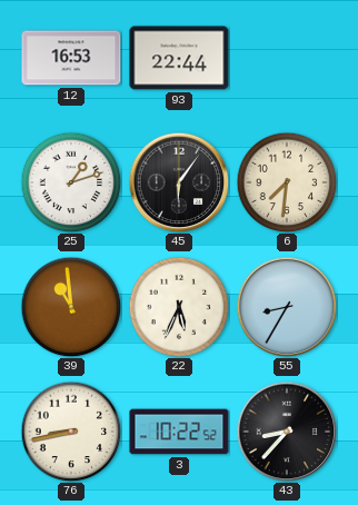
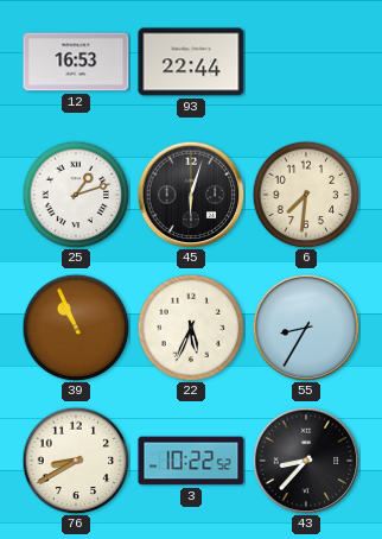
45: 6:06 -> 6:03 (191, 195)
39: 10:59 -> 10:56 (76, 328)
76: 8:43 -> 8:40 (76, 461)
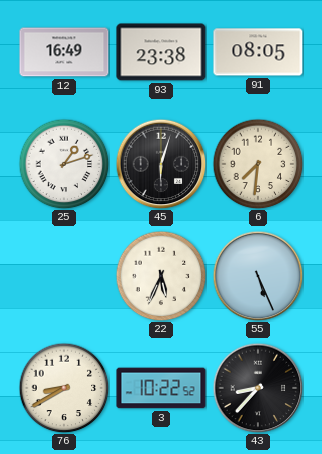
12: 16:53 -> 16:49 (64, 52)
93: 22:44 -> 23:38 (161, 52)
91: none -> 08:05 (258, 52)
39: 10:56 -> none (76, 328)
55: 8:35 -> 5:26 (258, 276)
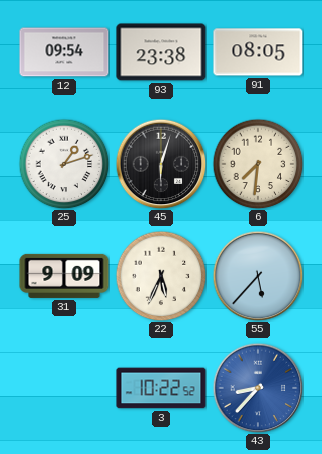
12: 16:49 -> 09:54 (64, 52)
31: none -> 9:09 (64, 276)
55: 5:26 -> 5:37 (258, 276)
76: 8:40 -> none (64, 388)
43 dial: black -> blue (258, 388)
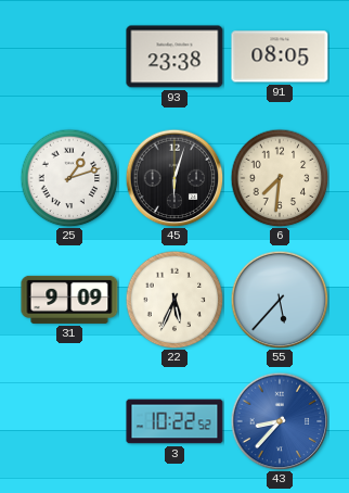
12: 09:54 -> none (64, 52)
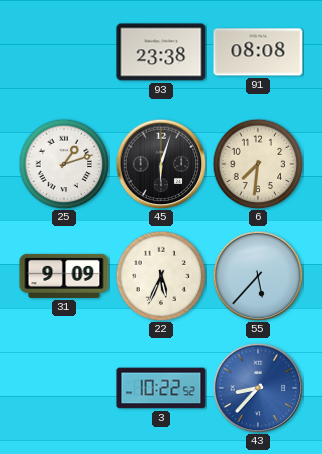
91: 08:05 -> 08:08 (258, 52)
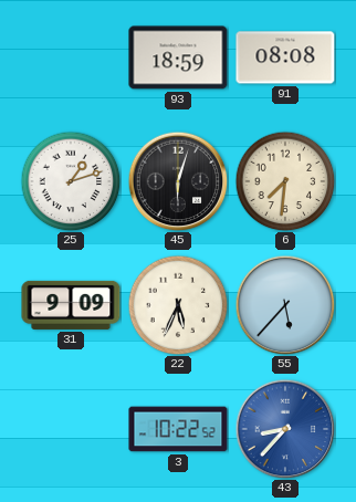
93: 23:38 -> 18:59 (178, 57)
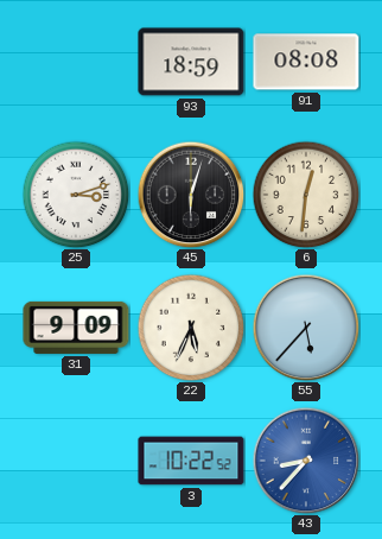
25: 1:12 -> 3:12 (76, 195)
6: 7:31 -> 12:31 (306, 195)
